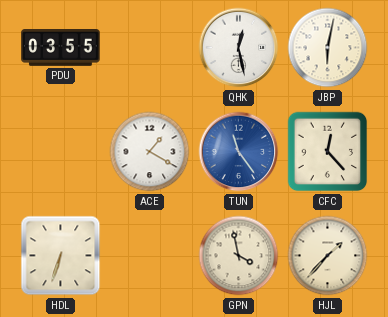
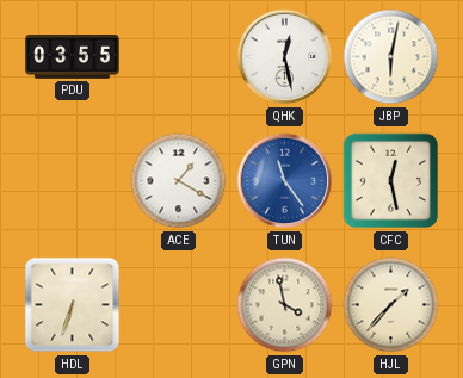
CFC: 12:23 -> 12:28 (391, 181)
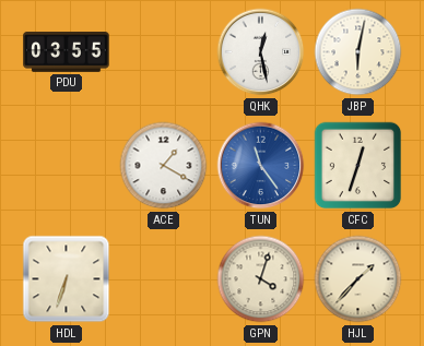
CFC: 12:28 -> 12:33 (358, 166)
GPN: 3:58 -> 4:03 (261, 279)
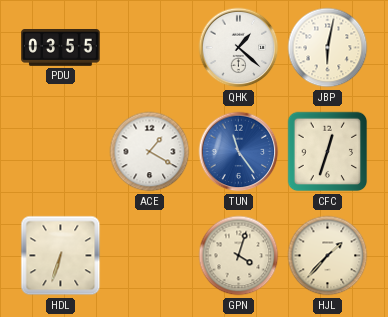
QHK: 12:28 -> 1:22 (239, 48)
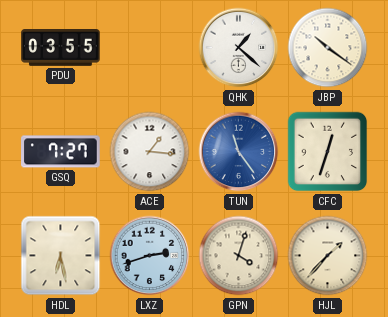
JBP: 6:02 -> 10:21 (328, 48)
GSQ: none -> 7:27 (61, 152)
ACE: 1:20 -> 1:16 (150, 152)
HDL: 6:33 -> 6:28 (61, 256)
LXZ: none -> 2:42 (150, 256)
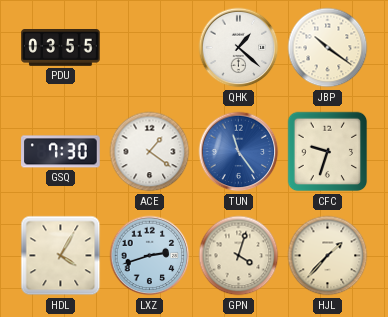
GSQ: 7:27 -> 7:30 (61, 152)
ACE: 1:16 -> 1:21 (150, 152)
CFC: 12:33 -> 9:33 (328, 152)
HDL: 6:28 -> 4:05 (61, 256)
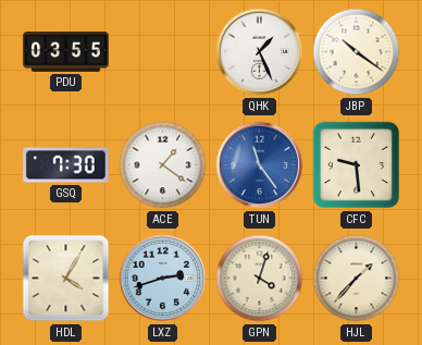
QHK: 1:22 -> 1:26 (260, 52)
CFC: 9:33 -> 9:29 (357, 165)
